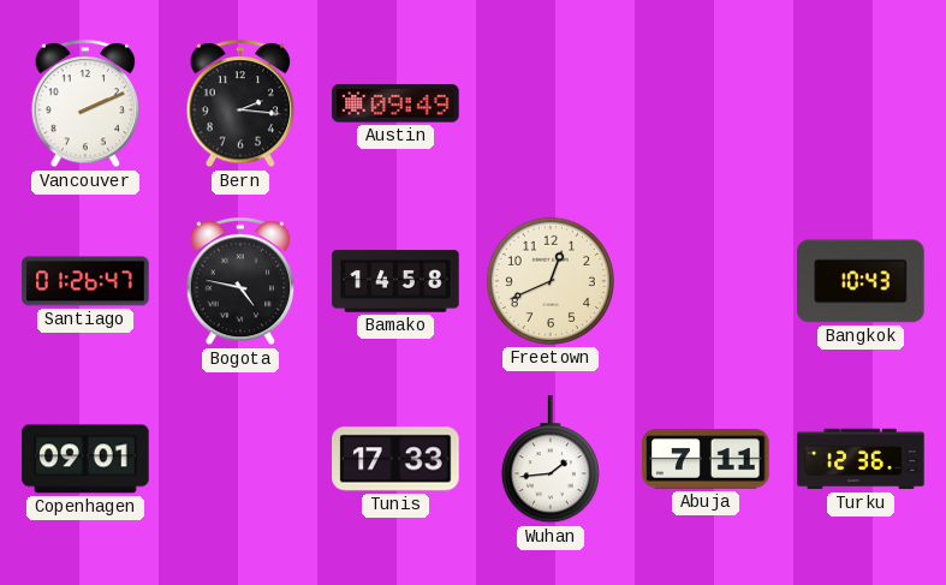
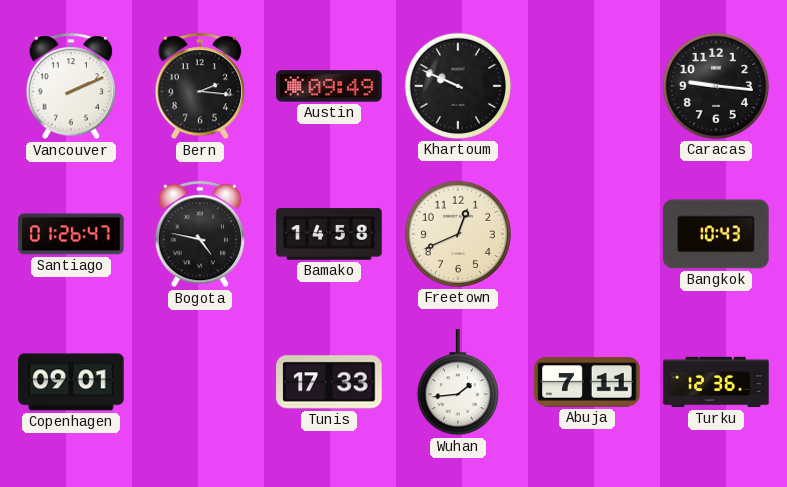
Khartoum: none -> 9:49 (458, 86)
Caracas: none -> 9:16 (716, 86)
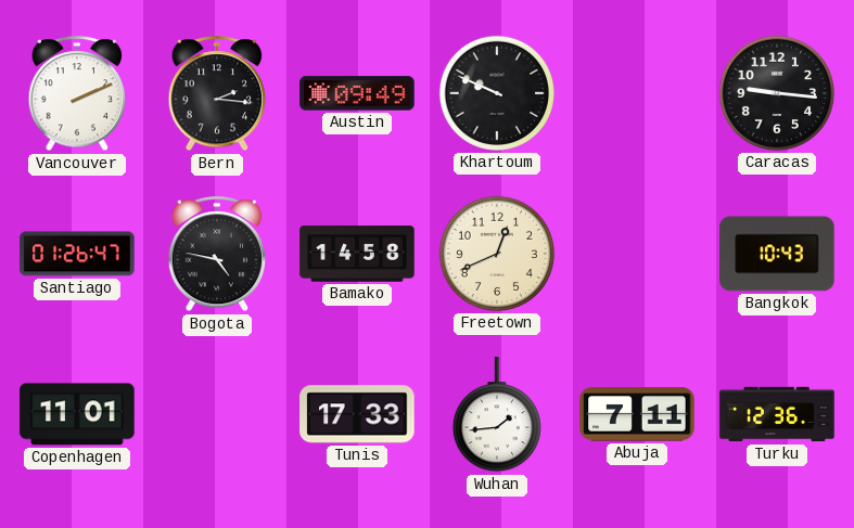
Copenhagen: 09:01 -> 11:01 (77, 414)
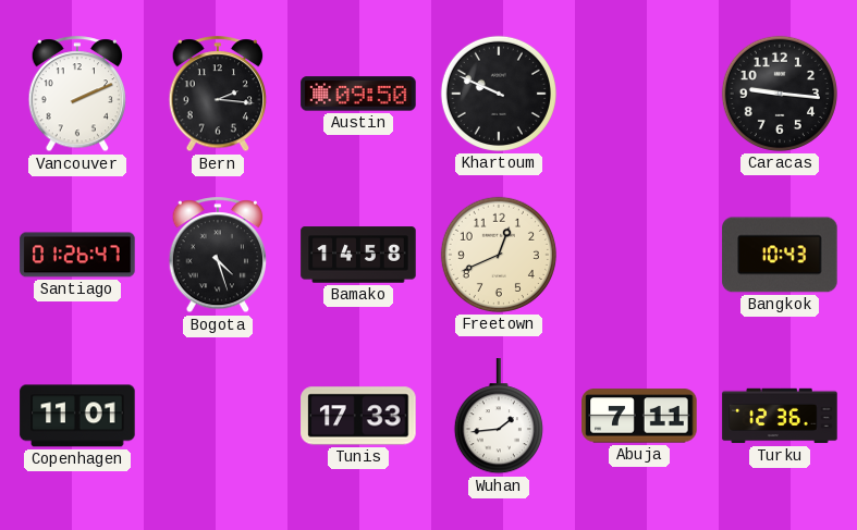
Austin: 09:49 -> 09:50 (358, 94)
Bogota: 4:47 -> 4:27 (218, 256)
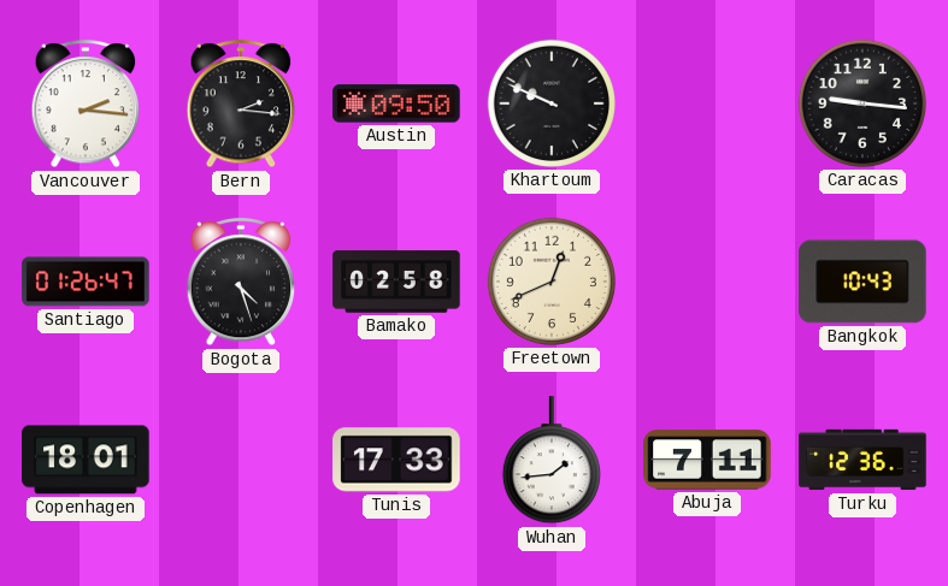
Vancouver: 2:11 -> 2:16 (86, 105)
Bamako: 14:58 -> 02:58 (396, 282)
Copenhagen: 11:01 -> 18:01 (86, 460)
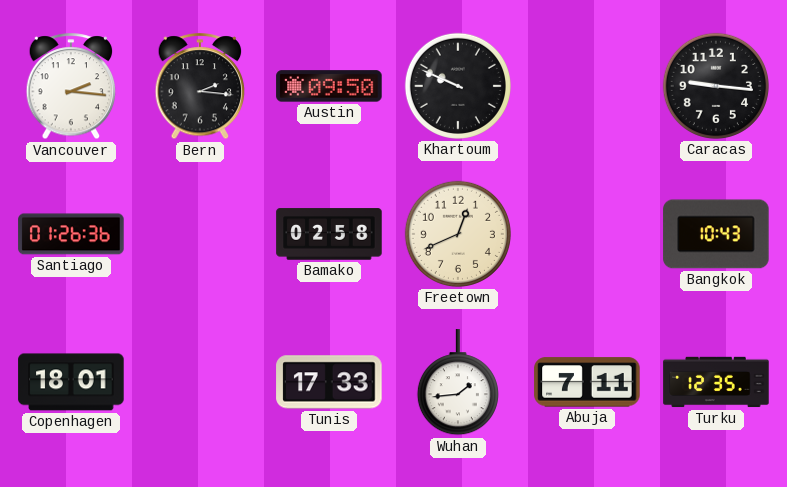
Santiago: 01:26:47 -> 01:26:36 (71, 234)
Bogota: 4:27 -> none (241, 283)
Turku: 12:36 -> 12:35 (716, 382)
